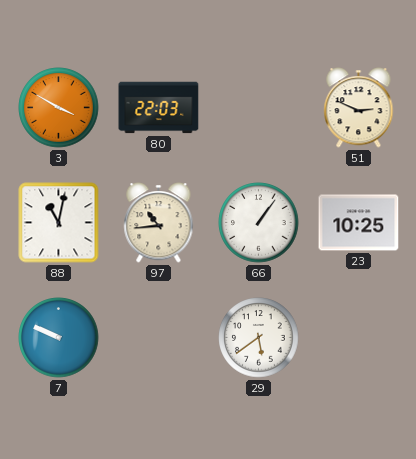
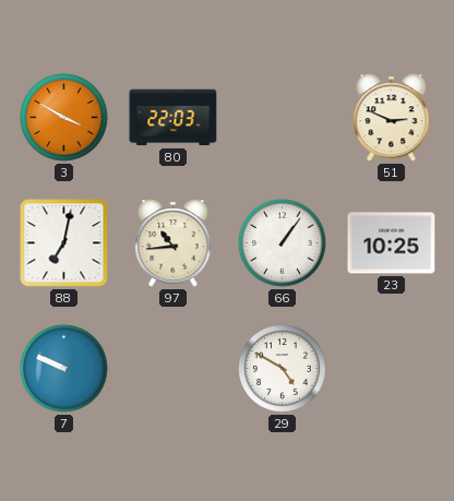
88: 11:02 -> 7:02 (64, 243)
29: 5:39 -> 4:50 (283, 369)
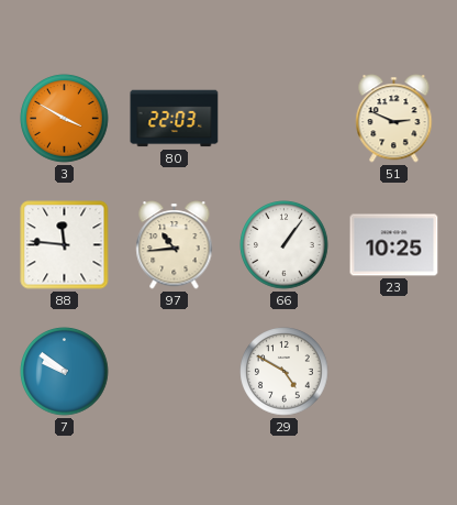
88: 7:02 -> 11:46 (65, 245)
7: 9:49 -> 9:51 (65, 372)
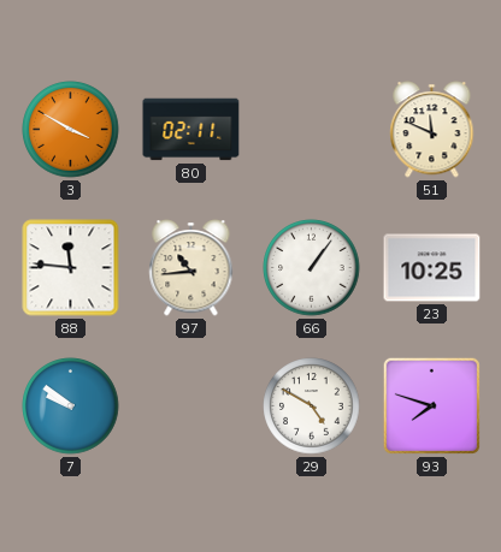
80: 22:03 -> 02:11 (191, 130)
51: 2:49 -> 11:49 (432, 130)
93: none -> 7:48 (431, 405)
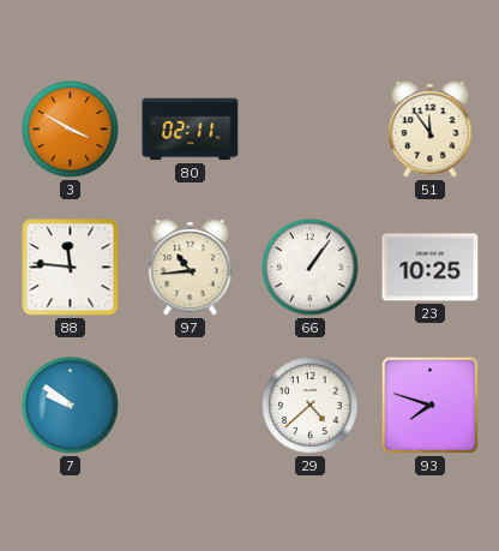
51: 11:49 -> 11:54 (431, 130)
29: 4:50 -> 4:38 (311, 406)
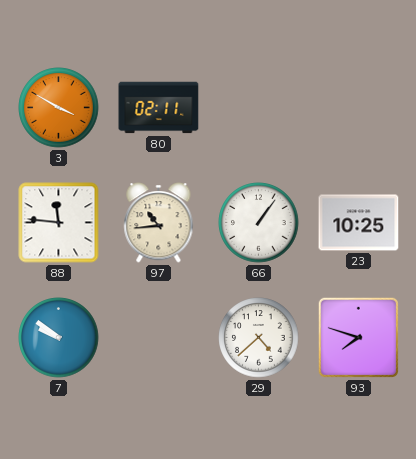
51: 11:54 -> none (431, 130)
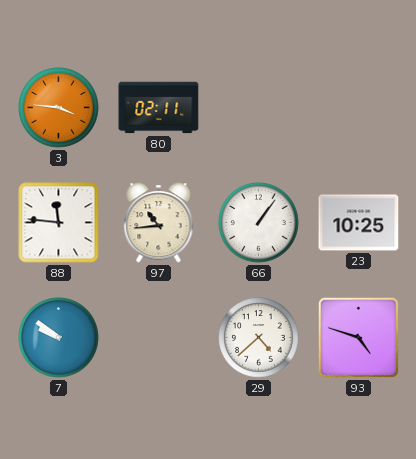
3: 3:50 -> 3:46 (59, 108)
93: 7:48 -> 4:48 (358, 337)
